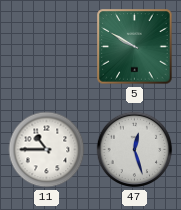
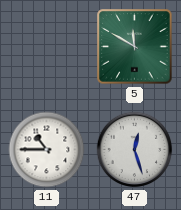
5: 9:50 -> 11:50 (135, 47)
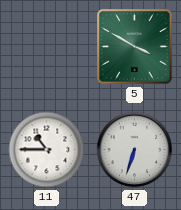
5: 11:50 -> 3:50 (135, 47)
47: 12:27 -> 6:33 (135, 150)
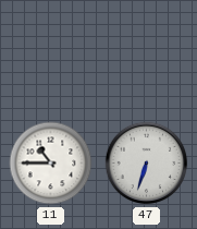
5: 3:50 -> none (135, 47)
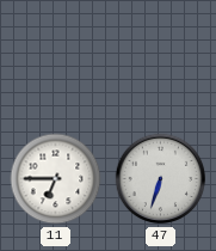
11: 10:45 -> 6:45 (56, 179)
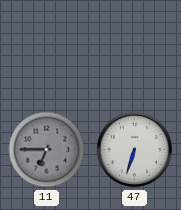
11 dial: white -> grey (47, 150)
